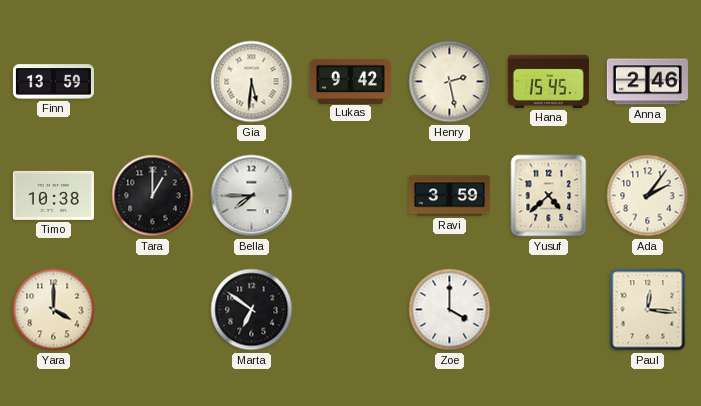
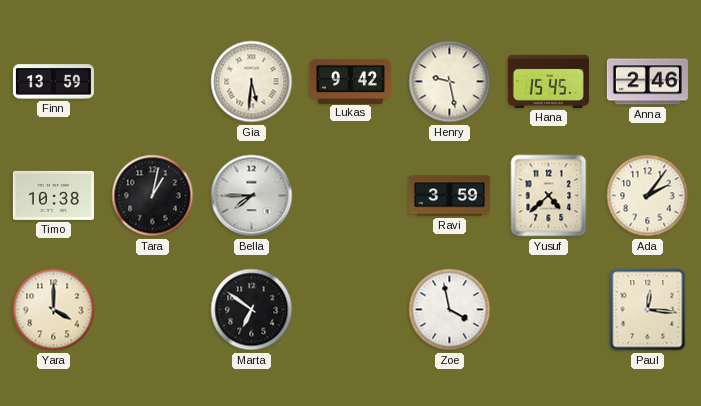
Henry: 2:28 -> 9:28 (450, 82)
Tara: 1:00 -> 1:02 (153, 196)
Zoe: 4:00 -> 3:58 (450, 310)
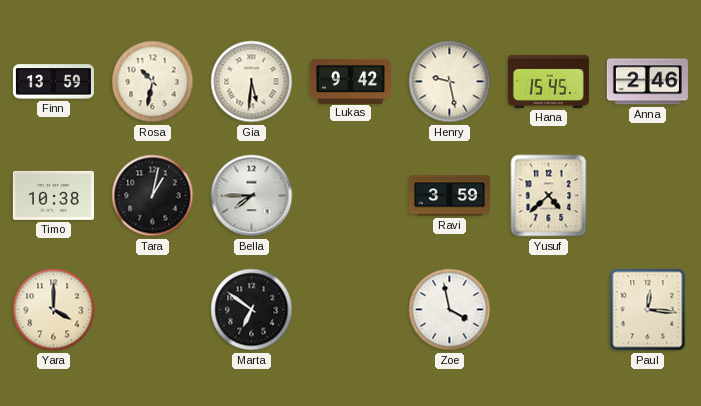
Rosa: none -> 10:32 (153, 82)
Ada: 2:06 -> none (648, 196)
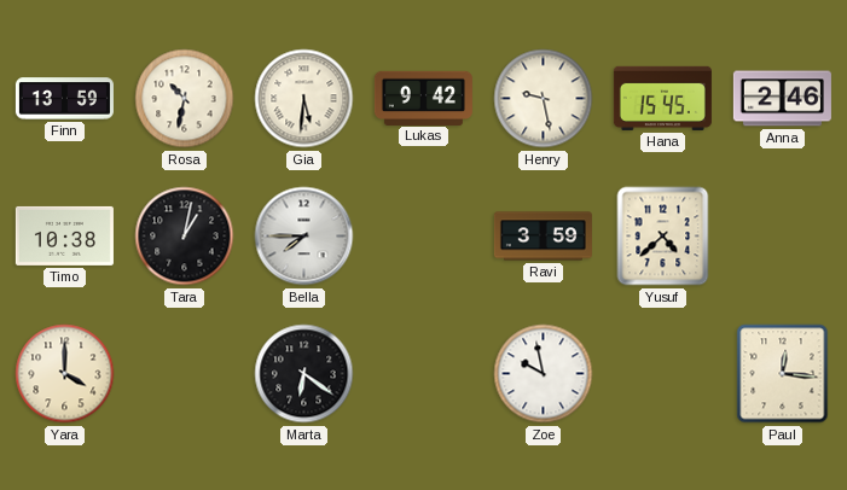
Marta: 6:51 -> 6:21 (304, 374)
Zoe: 3:58 -> 9:58 (544, 374)
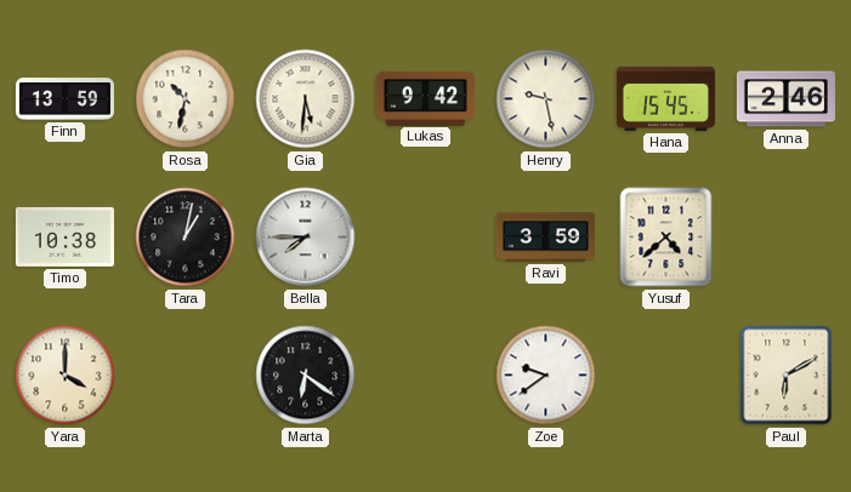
Zoe: 9:58 -> 9:39 (546, 376)
Paul: 12:16 -> 6:10 (787, 376)
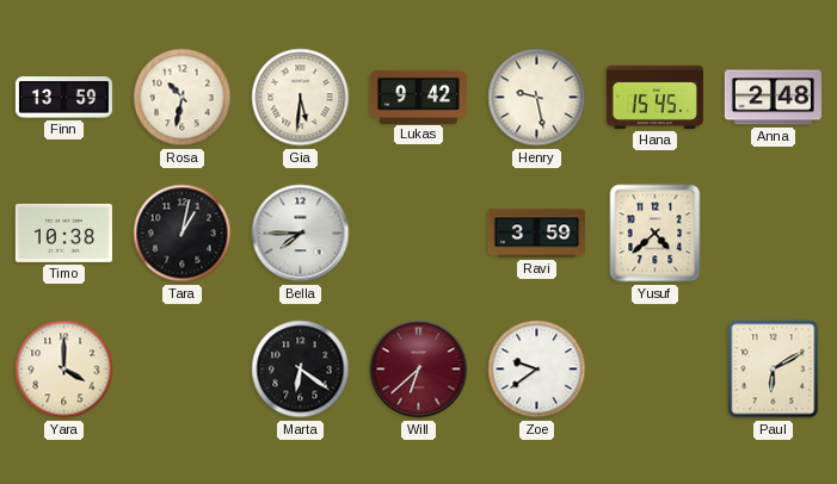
Anna: 2:46 -> 2:48 (773, 98)
Will: none -> 6:38 (419, 370)
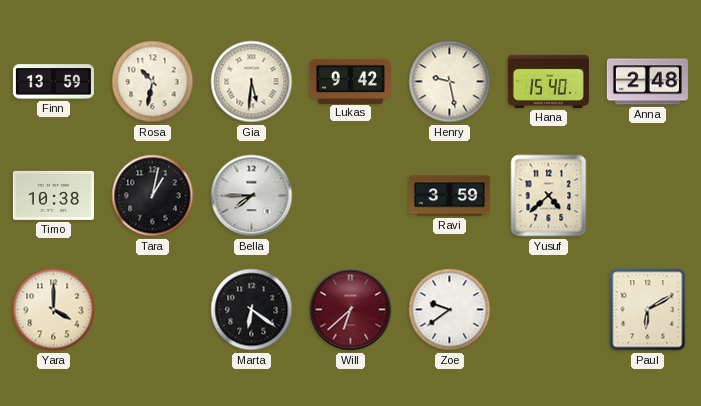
Hana: 15:45 -> 15:40 (548, 81)
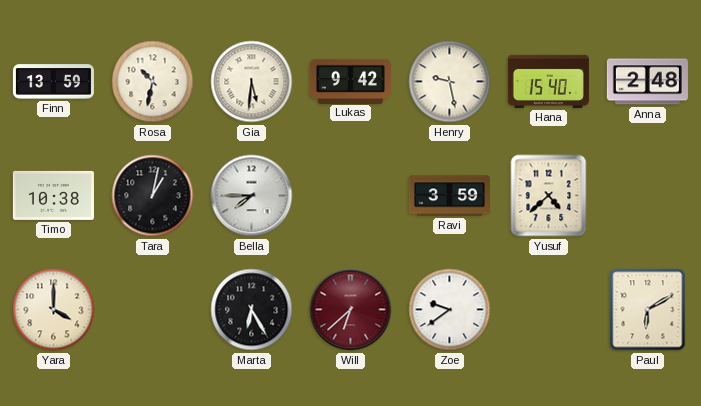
Marta: 6:21 -> 6:25 (252, 310)
